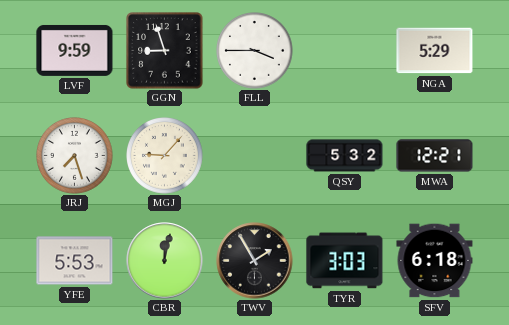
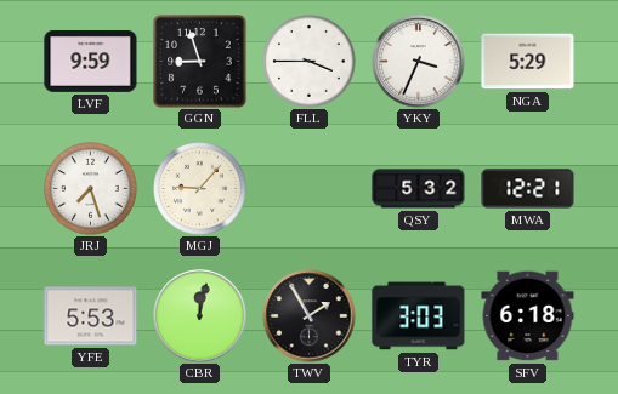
YKY: none -> 3:34 (419, 62)
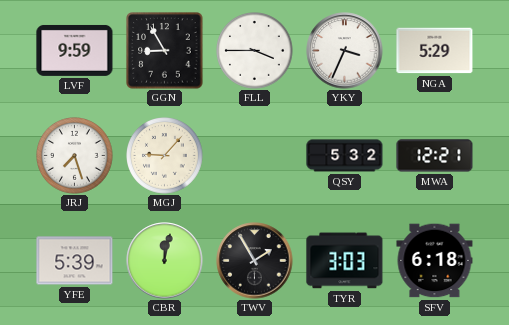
GGN: 8:57 -> 8:55 (165, 51)
YFE: 5:53 -> 5:39 (75, 261)
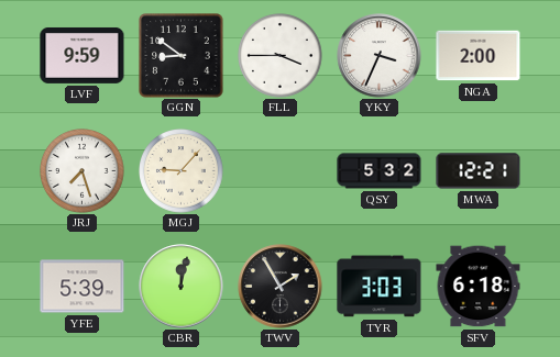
GGN: 8:55 -> 8:51 (182, 56)
NGA: 5:29 -> 2:00 (479, 56)
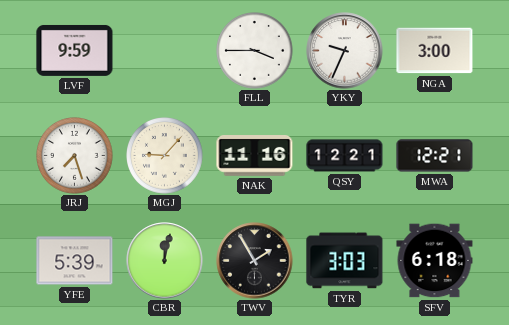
GGN: 8:51 -> none (182, 56)
YKY: 3:34 -> 9:34 (345, 51)
NGA: 2:00 -> 3:00 (435, 51)
NAK: none -> 11:16 (255, 156)
QSY: 5:32 -> 12:21 (345, 156)
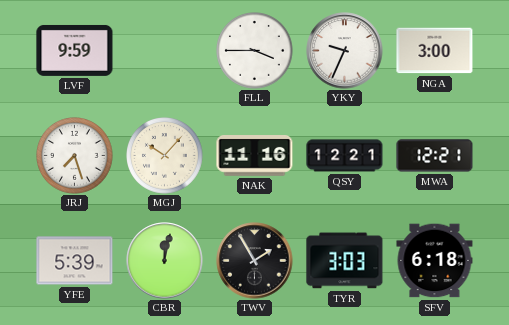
MGJ: 9:07 -> 10:07 (165, 156)
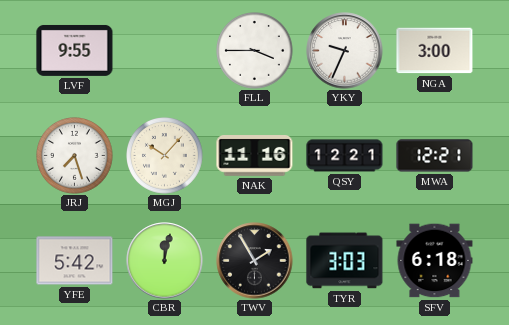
LVF: 9:59 -> 9:55 (75, 50)
YFE: 5:39 -> 5:42 (75, 261)
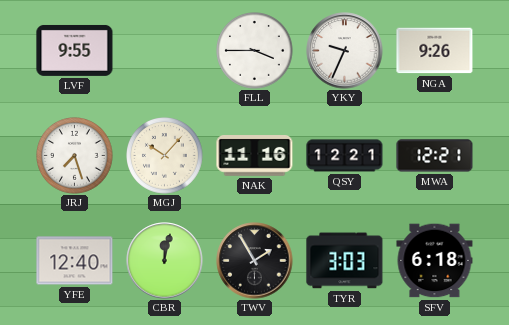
NGA: 3:00 -> 9:26 (435, 51)
YFE: 5:42 -> 12:40 (75, 261)
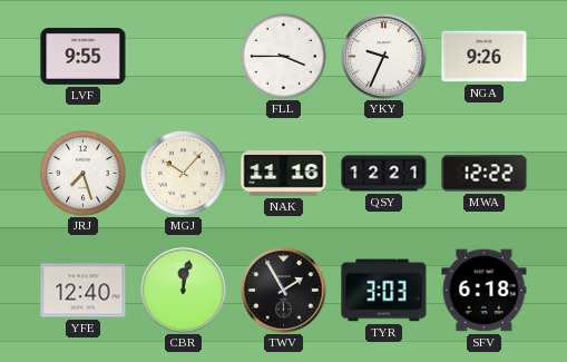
MWA: 12:21 -> 12:22 (485, 174)
